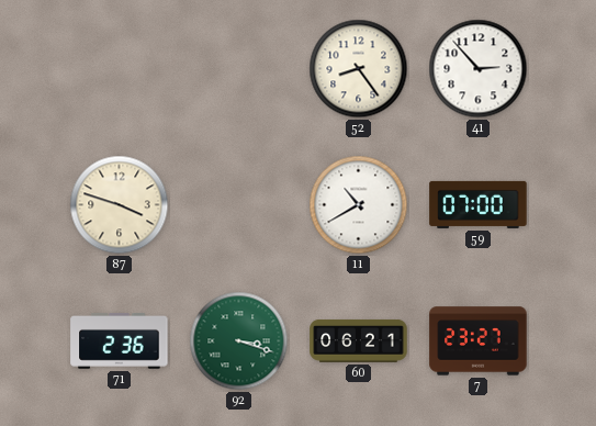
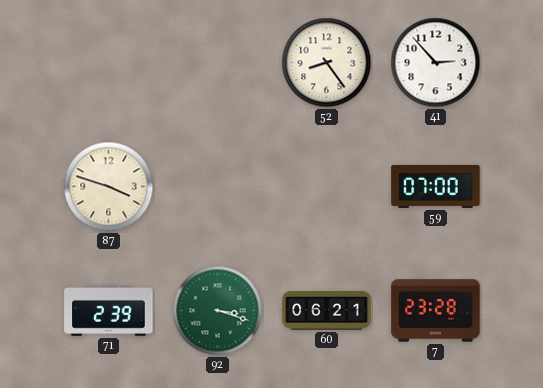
11: 10:40 -> none (359, 205)
71: 2:36 -> 2:39 (109, 310)
7: 23:27 -> 23:28 (436, 311)
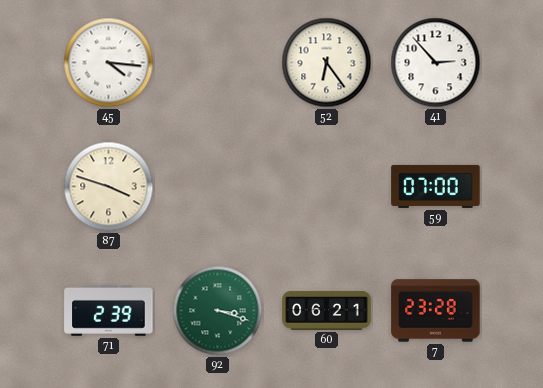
45: none -> 4:16 (109, 63)
52: 8:24 -> 6:24 (327, 63)
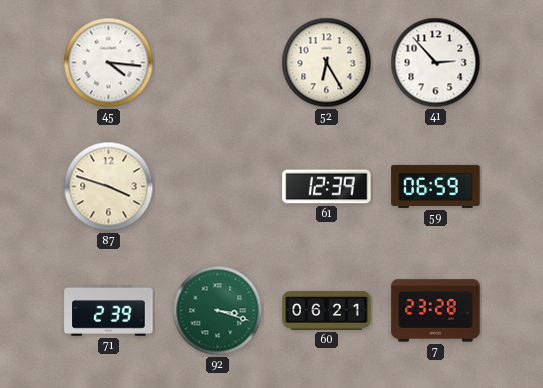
52: 6:24 -> 6:25 (327, 63)
61: none -> 12:39 (327, 187)
59: 07:00 -> 06:59 (436, 186)
